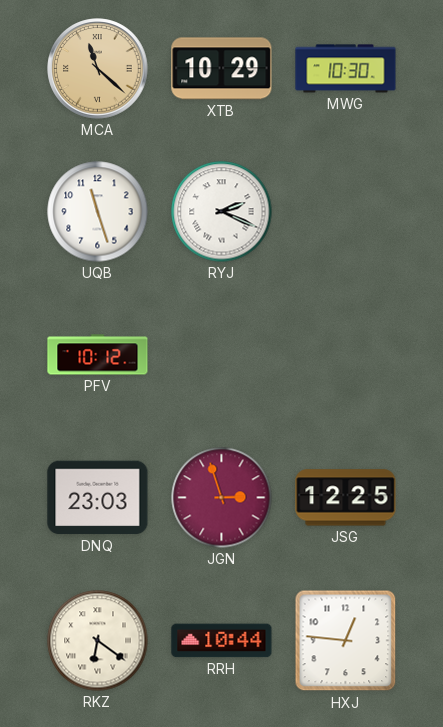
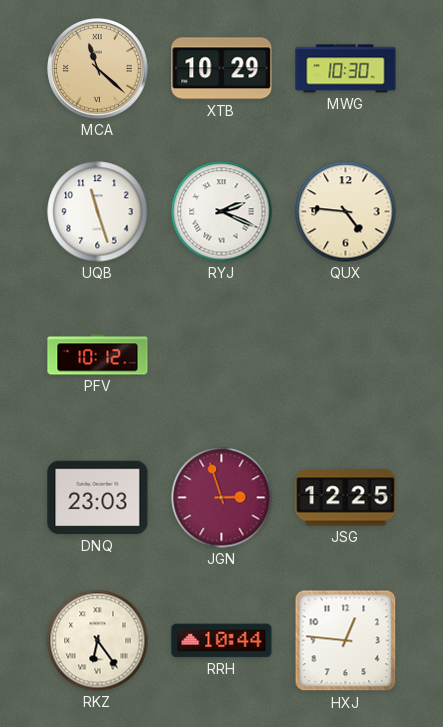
QUX: none -> 4:46 (346, 212)
RKZ: 6:21 -> 6:24 (98, 641)
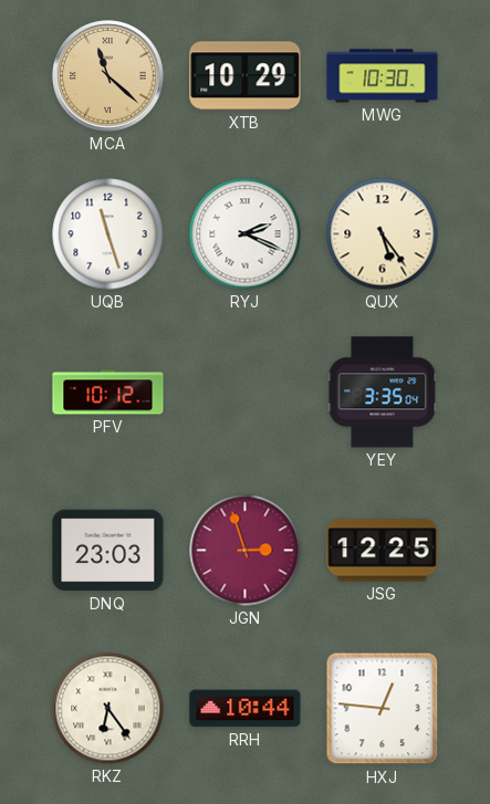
QUX: 4:46 -> 5:24 (383, 234)
YEY: none -> 3:35 (383, 393)
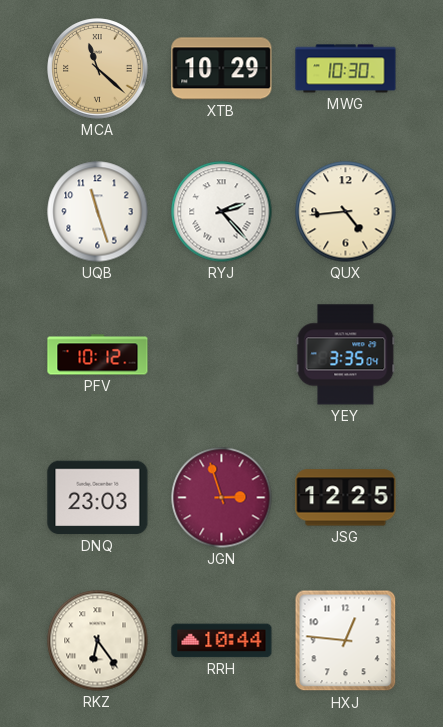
RYJ: 2:19 -> 2:23 (222, 212)
QUX: 5:24 -> 4:44 (346, 212)
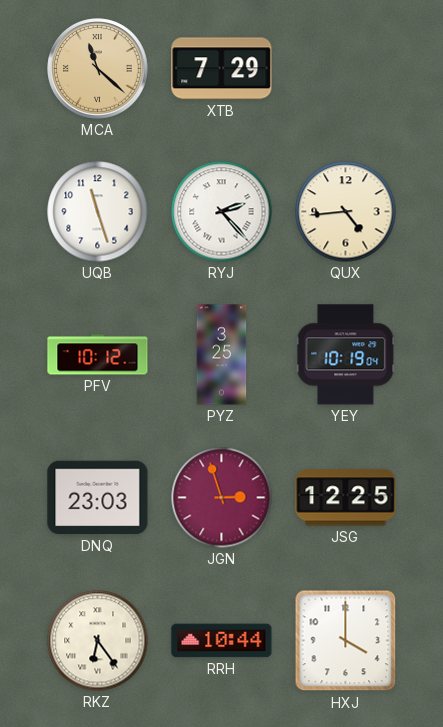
XTB: 10:29 -> 7:29 (222, 69)
MWG: 10:30 -> none (346, 69)
PYZ: none -> 3:25 (222, 355)
YEY: 3:35 -> 10:19 (346, 355)
HXJ: 12:46 -> 4:00 (346, 641)
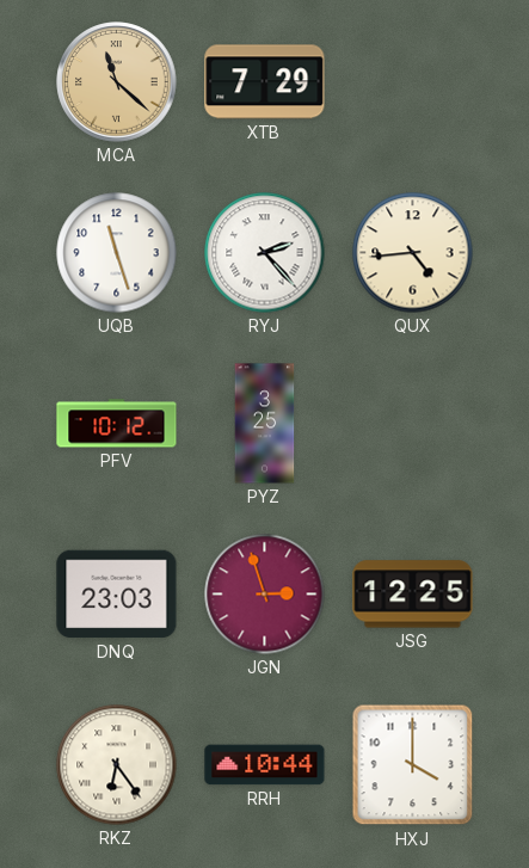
YEY: 10:19 -> none (346, 355)
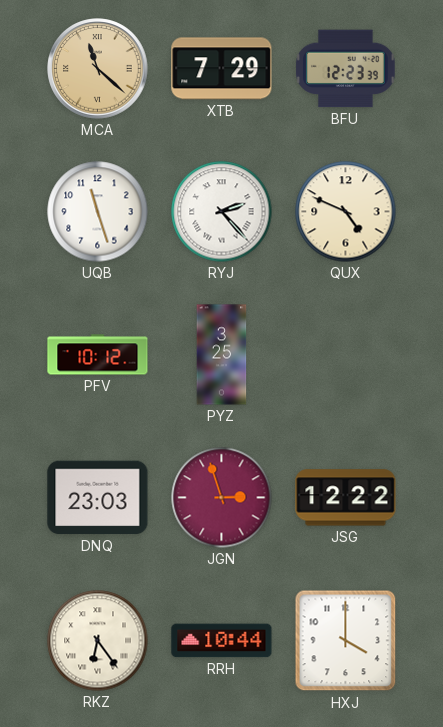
BFU: none -> 12:23 (346, 69)
QUX: 4:44 -> 4:49 (346, 212)
JSG: 12:25 -> 12:22 (346, 498)
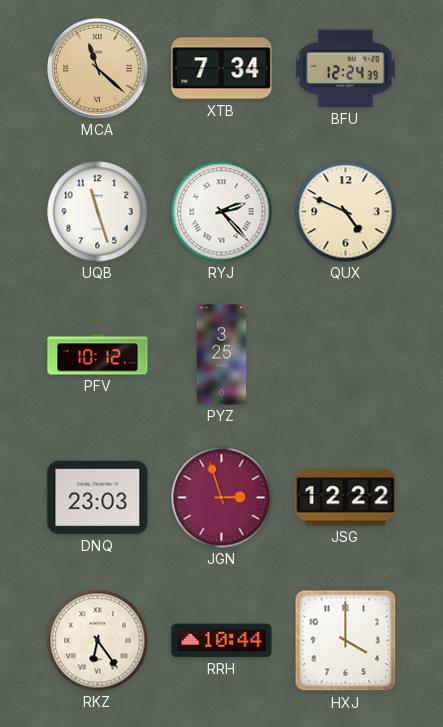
XTB: 7:29 -> 7:34 (222, 69)
BFU: 12:23 -> 12:24 (346, 69)
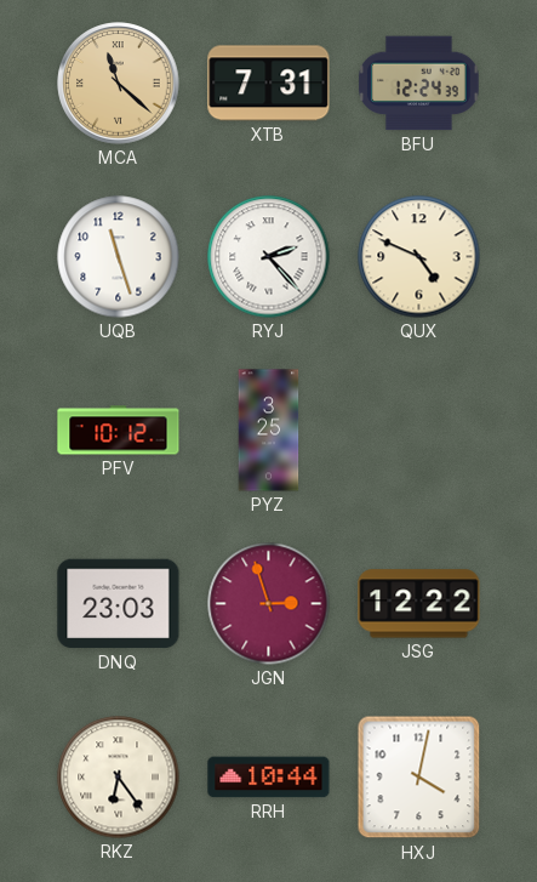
XTB: 7:34 -> 7:31 (269, 84)
HXJ: 4:00 -> 4:02 (419, 778)
